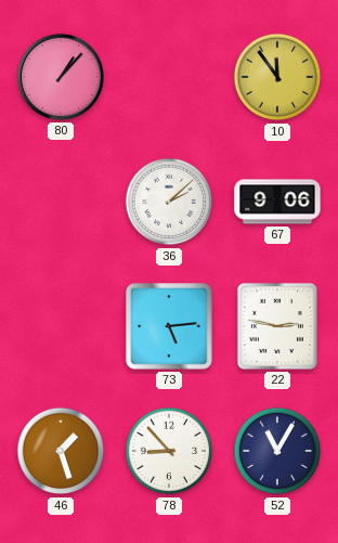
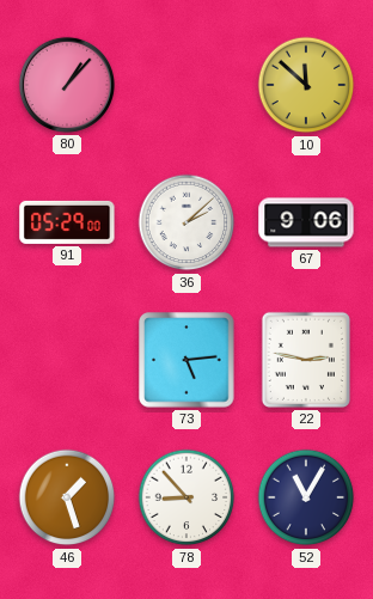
10: 11:54 -> 11:52 (306, 85)
91: none -> 05:29 (67, 222)
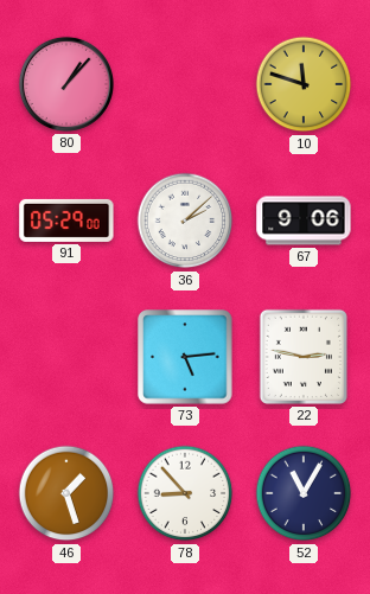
10: 11:52 -> 11:48 (304, 84)
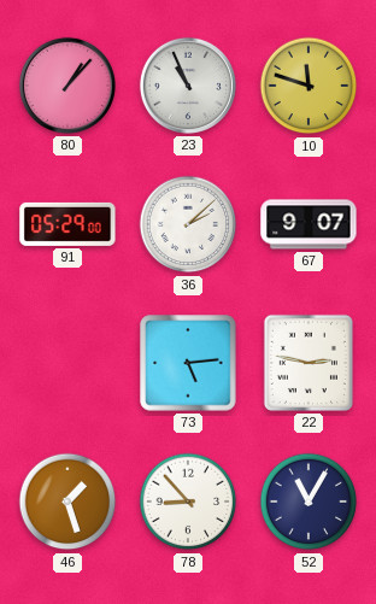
23: none -> 10:56 (188, 86)
67: 9:06 -> 9:07 (309, 224)
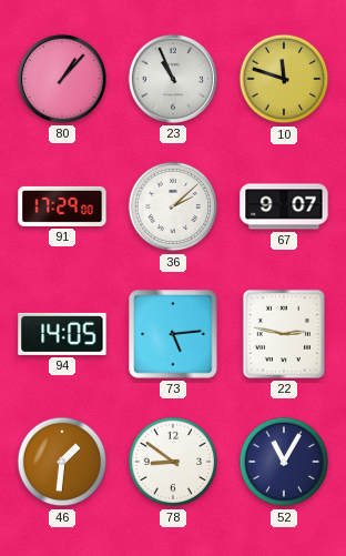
91: 05:29 -> 17:29 (62, 206)
94: none -> 14:05 (62, 334)
46: 1:27 -> 1:31 (62, 462)
78: 8:53 -> 8:51 (173, 462)
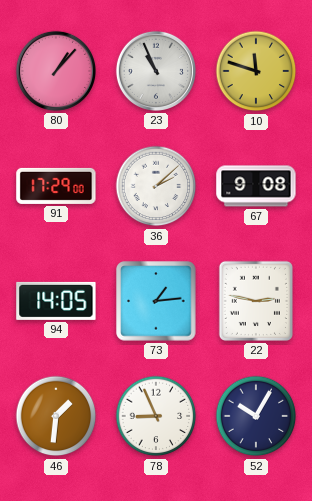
67: 9:07 -> 9:08 (256, 186)
73: 5:14 -> 1:14 (156, 301)
78: 8:51 -> 8:56 (156, 416)
52: 11:05 -> 10:05 (256, 416)
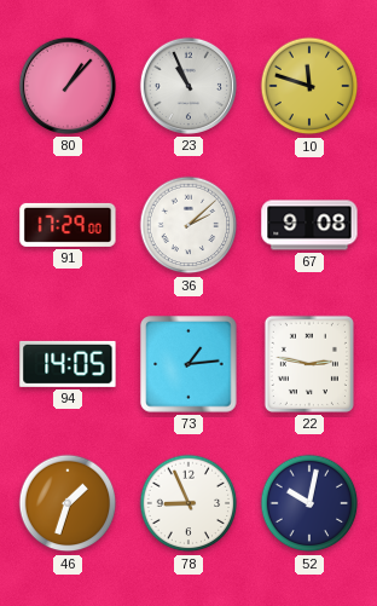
46: 1:31 -> 1:33 (68, 503)
52: 10:05 -> 10:02 (309, 503)
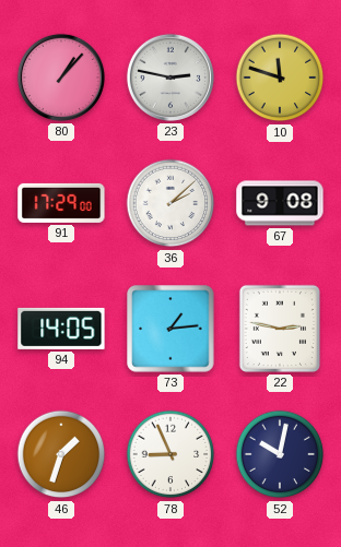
23: 10:56 -> 2:47 (170, 78)
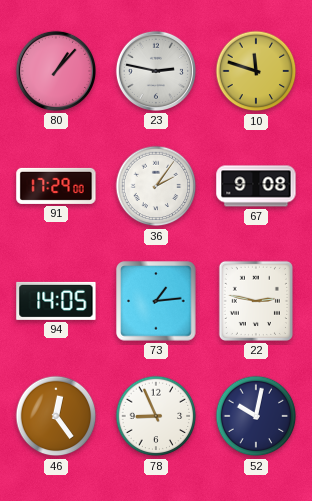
36: 2:08 -> 2:06 (156, 186)
46: 1:33 -> 12:24 (56, 416)
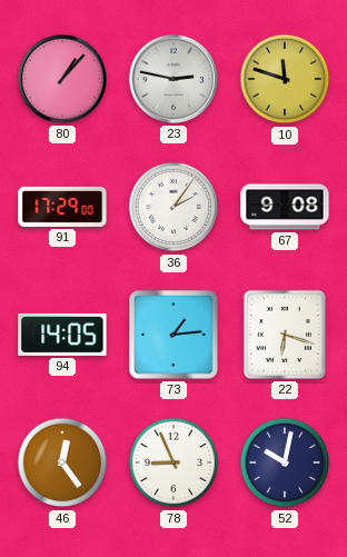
22: 2:47 -> 6:18 (285, 335)
